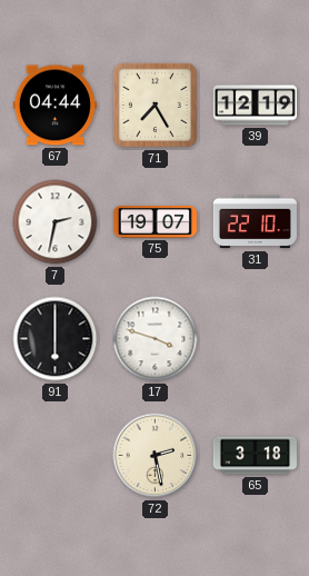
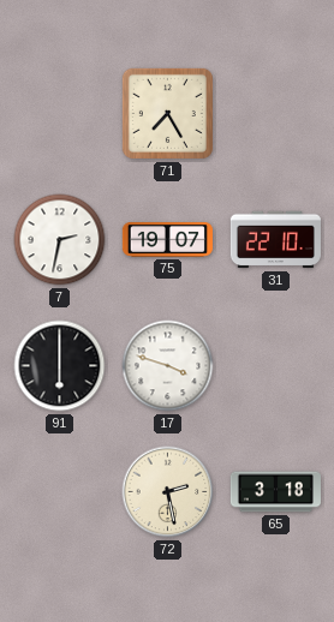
67: 04:44 -> none (54, 106)
39: 12:19 -> none (255, 106)
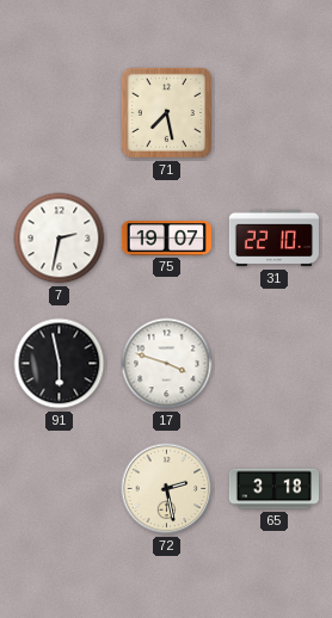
71: 7:25 -> 7:28 (166, 112)
91: 6:00 -> 5:58 (60, 364)
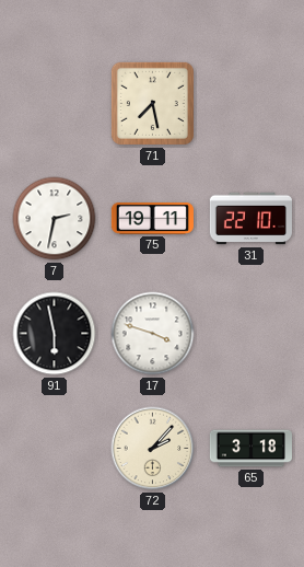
75: 19:07 -> 19:11 (152, 219)
72: 2:28 -> 2:07 (153, 449)
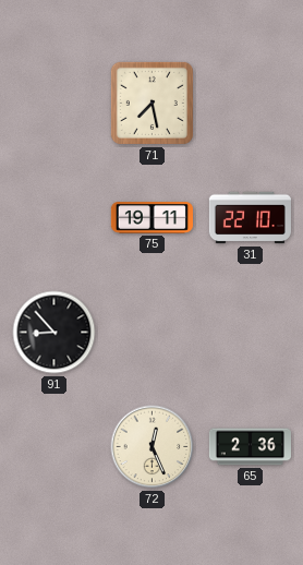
7: 2:32 -> none (55, 219)
91: 5:58 -> 8:53 (54, 333)
17: 3:48 -> none (153, 334)
72: 2:07 -> 12:26 (153, 447)
65: 3:18 -> 2:36 (250, 447)
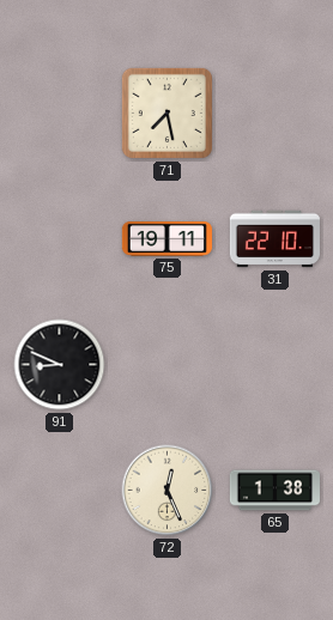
91: 8:53 -> 8:49 (60, 365)
65: 2:36 -> 1:38 (274, 491)
